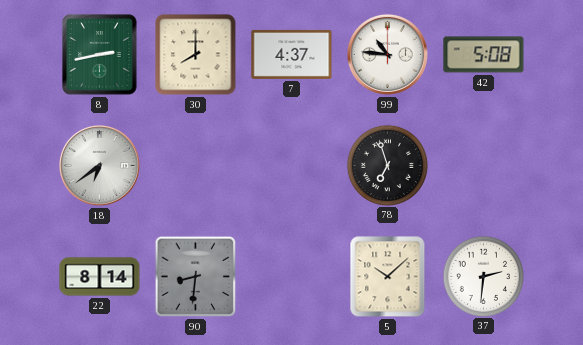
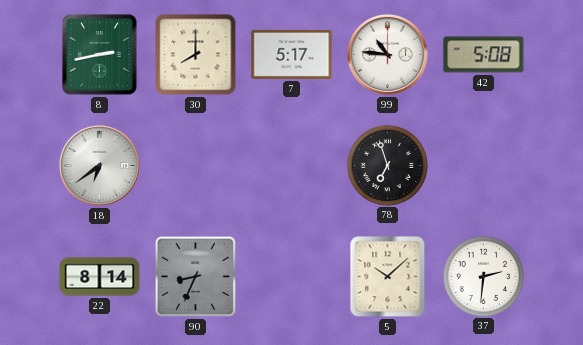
7: 4:37 -> 5:17 (292, 54)
90: 8:31 -> 8:34 (196, 277)
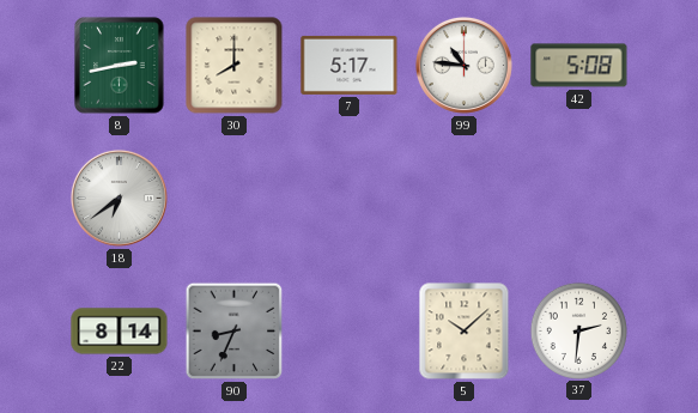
78: 6:57 -> none (387, 165)
